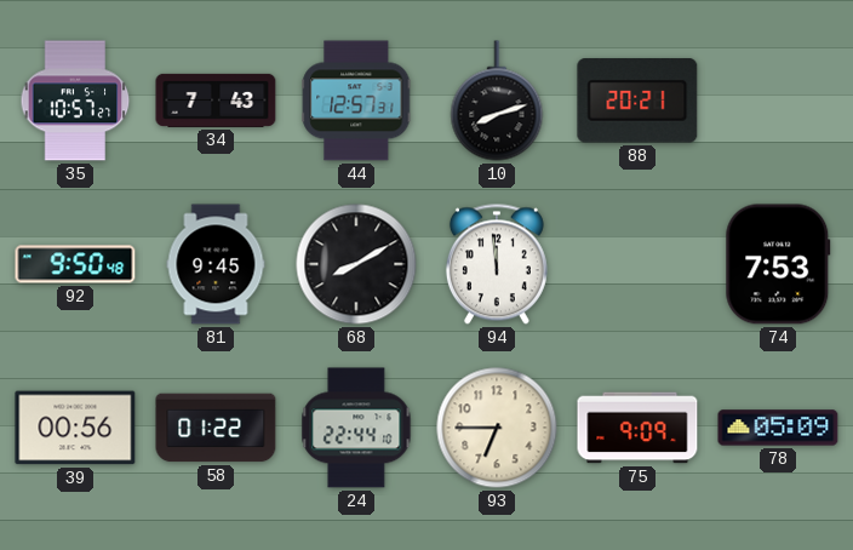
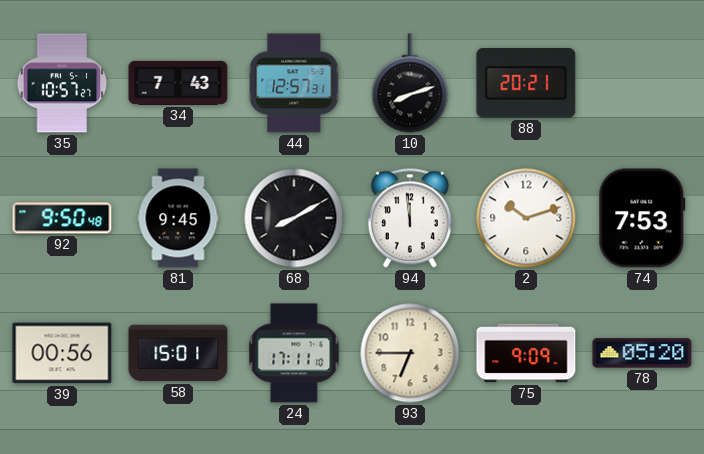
2: none -> 10:12 (526, 218)
58: 01:22 -> 15:01 (178, 353)
24: 22:44 -> 17:11 (294, 353)
78: 05:09 -> 05:20 (642, 353)
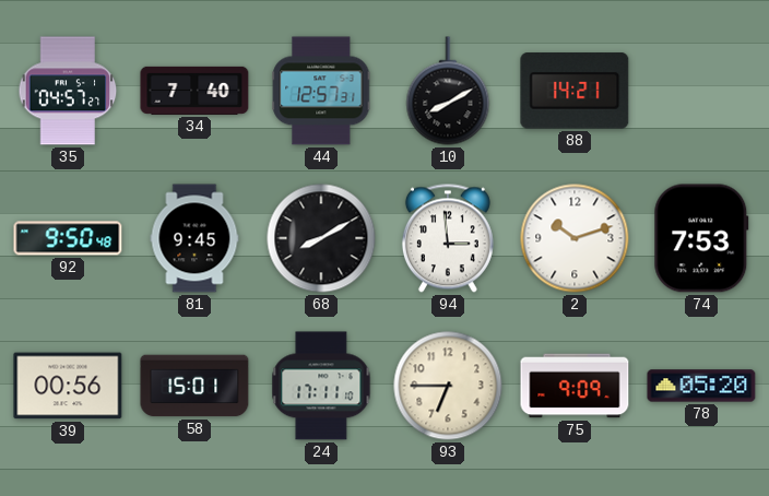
35: 10:57 -> 04:57 (68, 91)
34: 7:43 -> 7:40 (194, 91)
10: 8:12 -> 8:10 (448, 91)
88: 20:21 -> 14:21 (575, 91)
94: 11:59 -> 2:59 (448, 238)
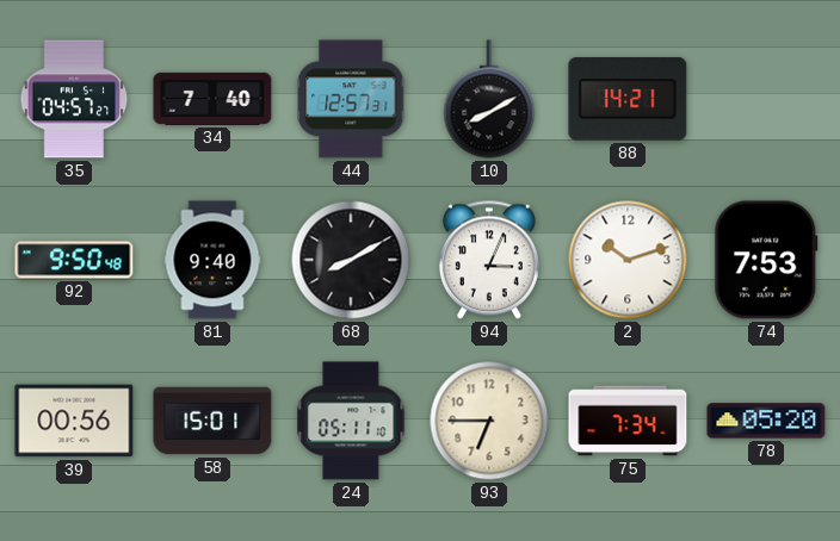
81: 9:45 -> 9:40 (212, 260)
94: 2:59 -> 3:04 (489, 260)
24: 17:11 -> 05:11 (351, 421)
75: 9:09 -> 7:34 (628, 421)
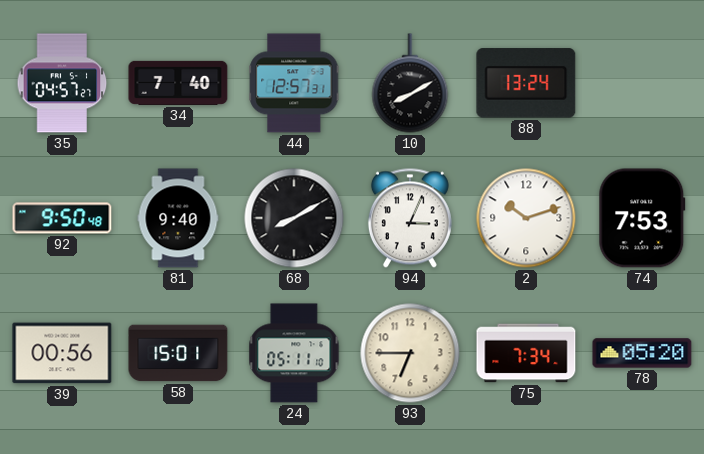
88: 14:21 -> 13:24 (526, 83)
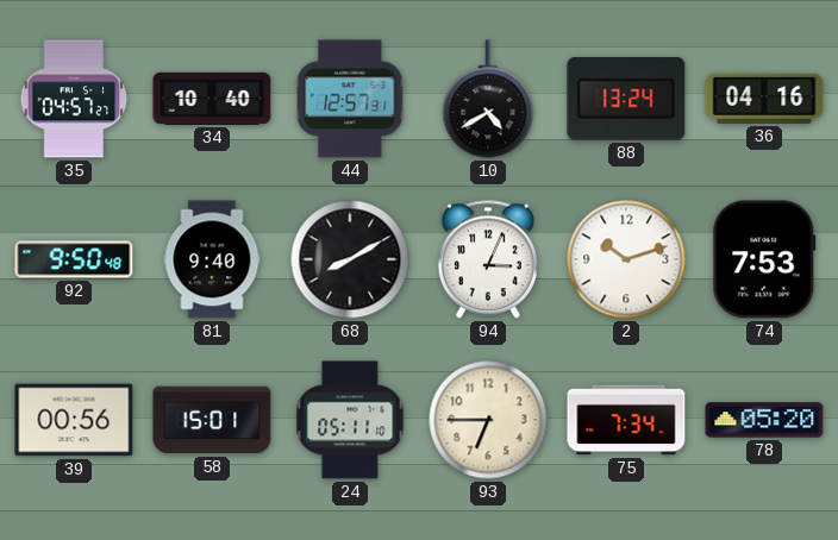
34: 7:40 -> 10:40 (212, 99)
10: 8:10 -> 4:40 (488, 99)
36: none -> 04:16 (764, 99)
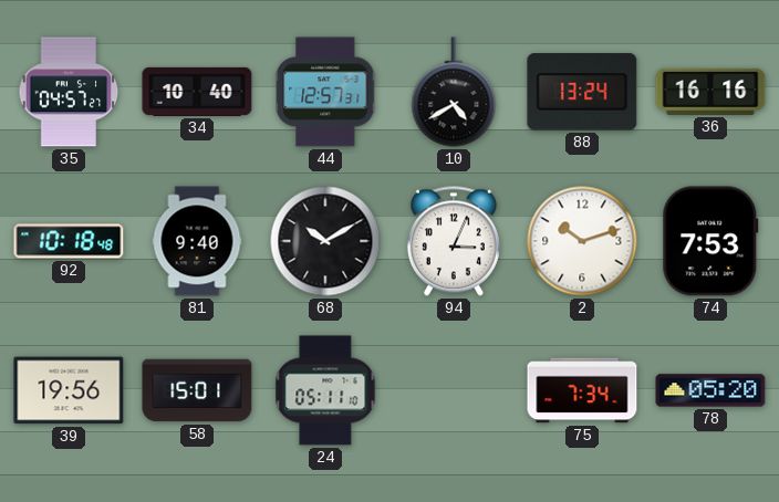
36: 04:16 -> 16:16 (710, 92)
92: 9:50 -> 10:18 (69, 241)
68: 8:10 -> 10:10 (325, 241)
39: 00:56 -> 19:56 (69, 390)
93: 6:45 -> none (488, 420)
